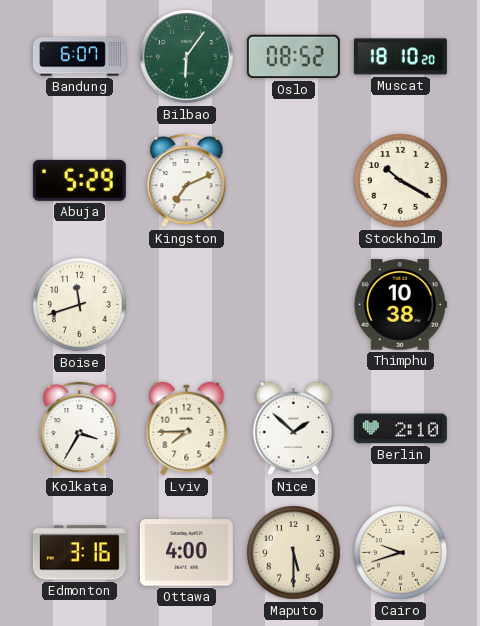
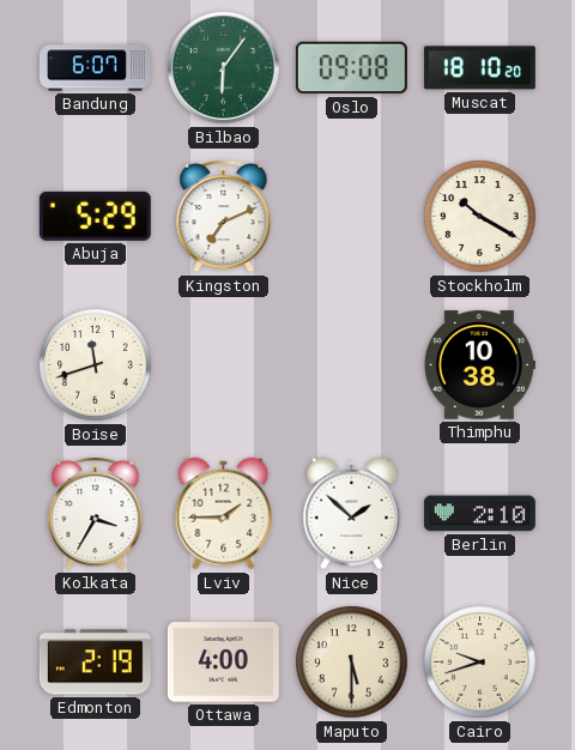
Oslo: 08:52 -> 09:08 (351, 68)
Lviv: 7:45 -> 1:45 (224, 514)
Edmonton: 3:16 -> 2:19 (95, 663)
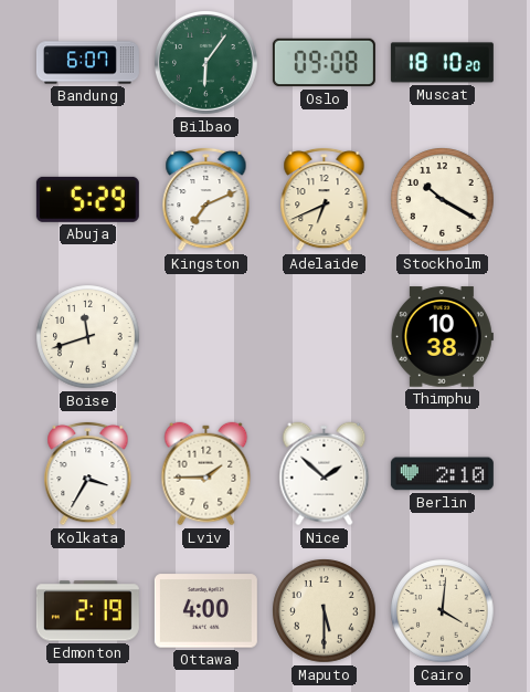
Adelaide: none -> 6:41 (325, 199)
Cairo: 9:42 -> 4:01 (443, 611)
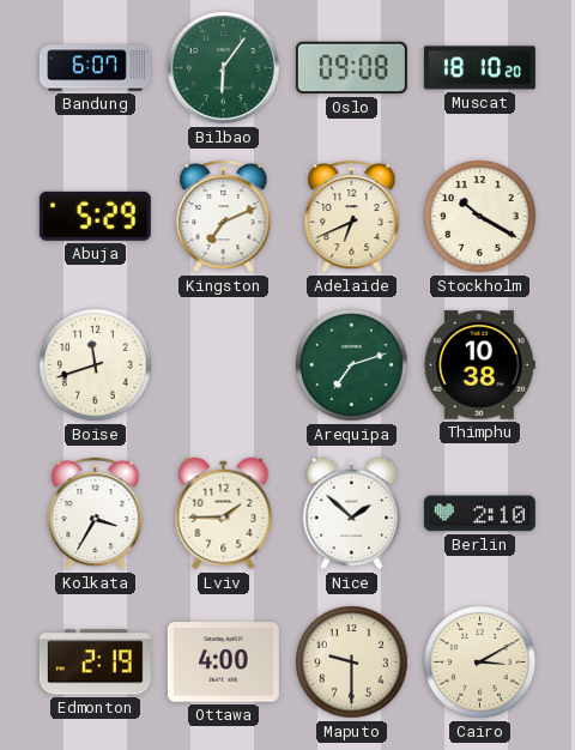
Arequipa: none -> 7:12 (352, 365)
Maputo: 5:30 -> 9:30 (352, 663)
Cairo: 4:01 -> 3:10 (480, 663)
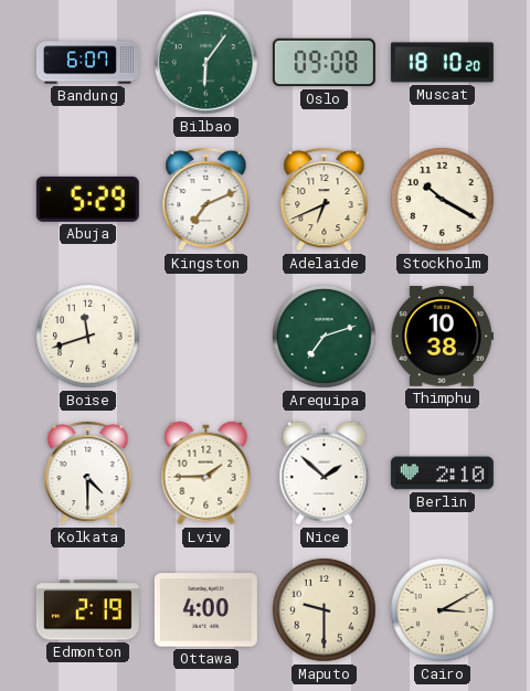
Kolkata: 3:35 -> 4:30 (88, 472)
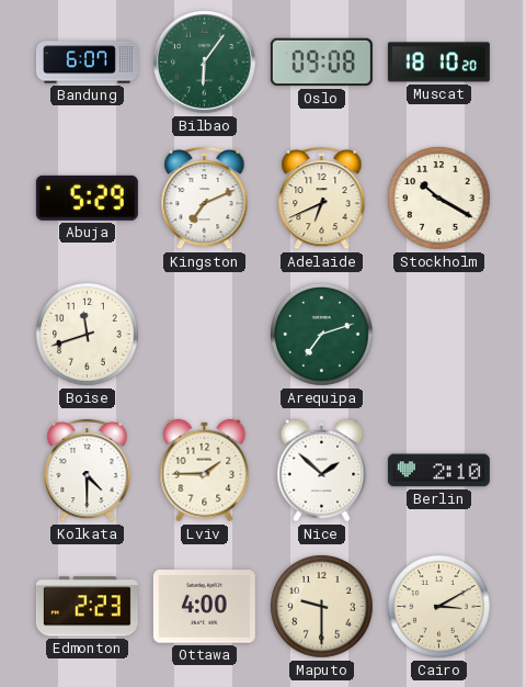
Thimphu: 10:38 -> none (442, 337)
Edmonton: 2:19 -> 2:23 (87, 607)
